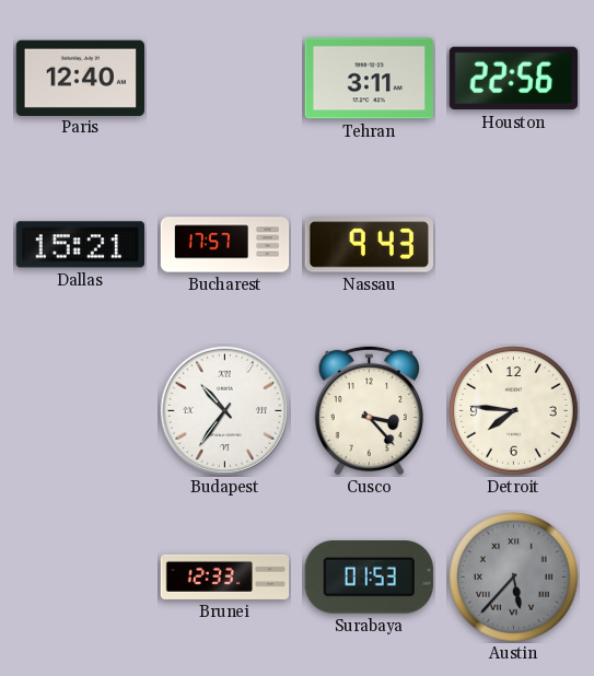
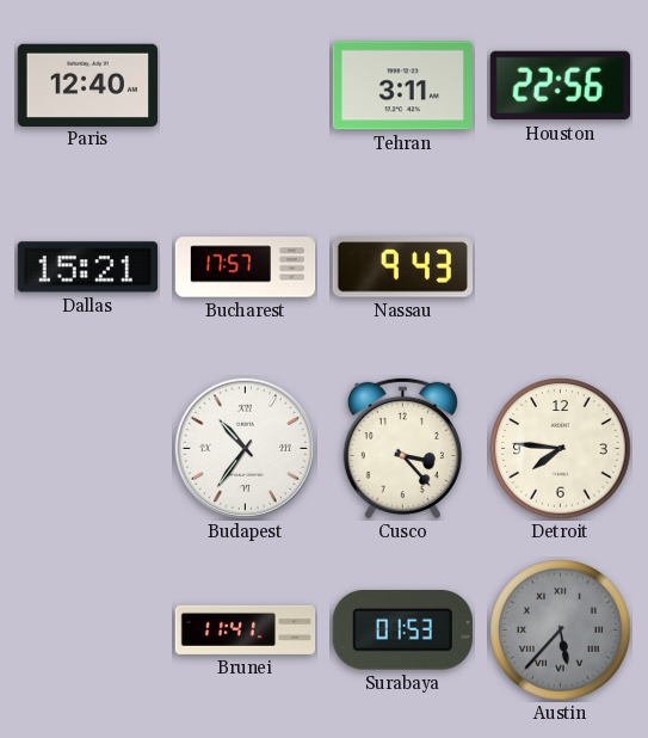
Brunei: 12:33 -> 11:41 (246, 629)
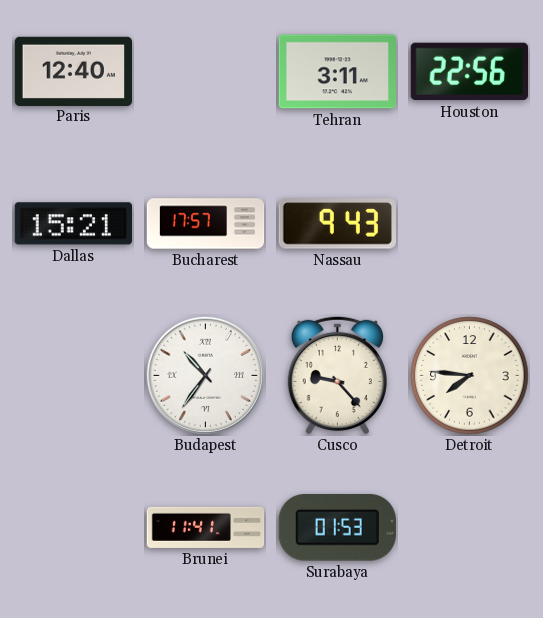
Cusco: 3:23 -> 9:23 (337, 375)
Austin: 5:37 -> none (561, 631)
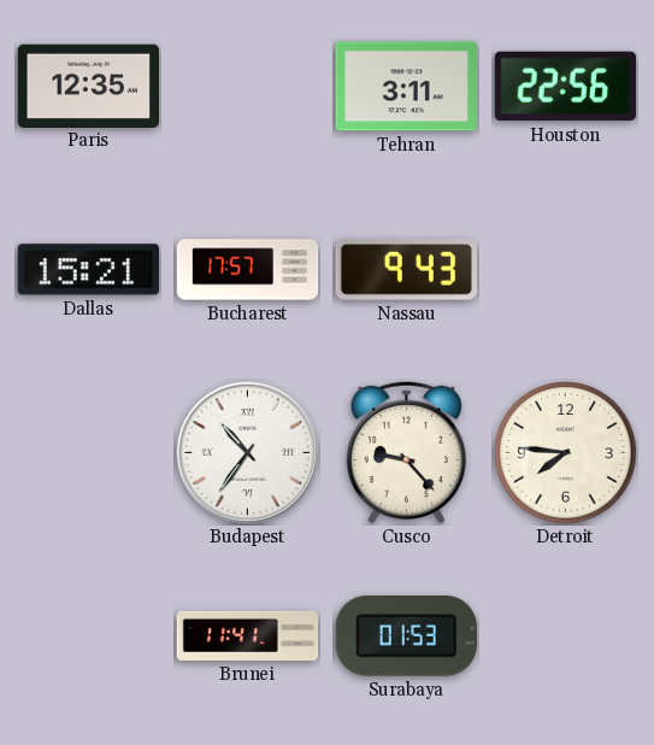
Paris: 12:40 -> 12:35 (88, 86)
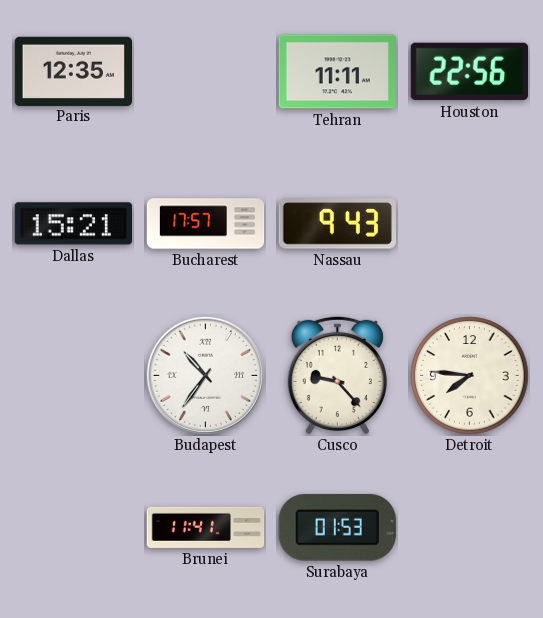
Tehran: 3:11 -> 11:11 (337, 72)
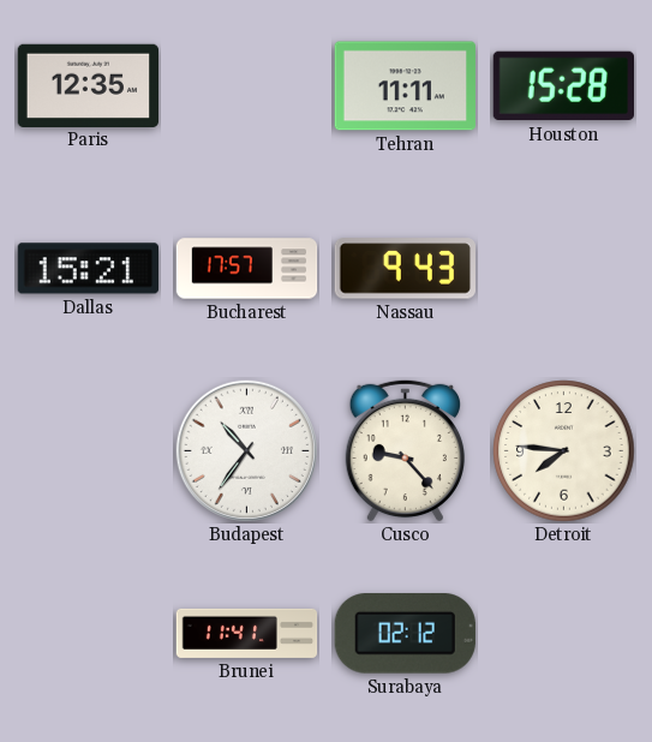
Houston: 22:56 -> 15:28 (563, 86)
Surabaya: 01:53 -> 02:12 (405, 634)
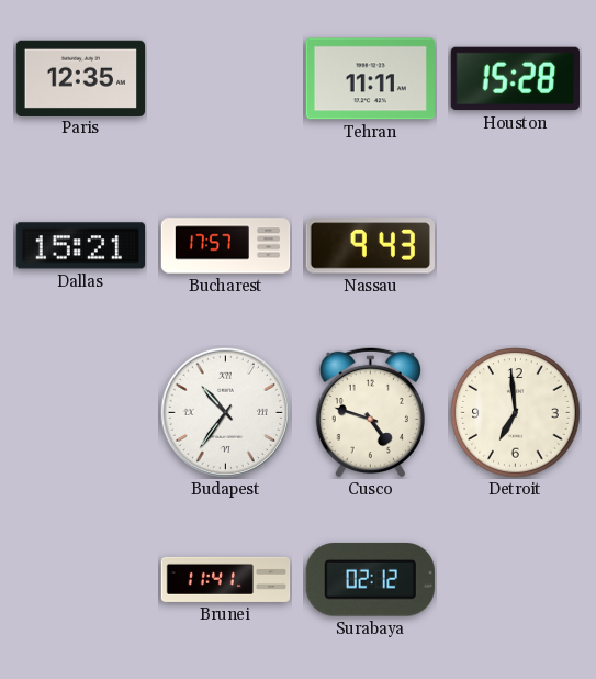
Cusco: 9:23 -> 4:48 (370, 412)
Detroit: 7:46 -> 6:59 (516, 413)
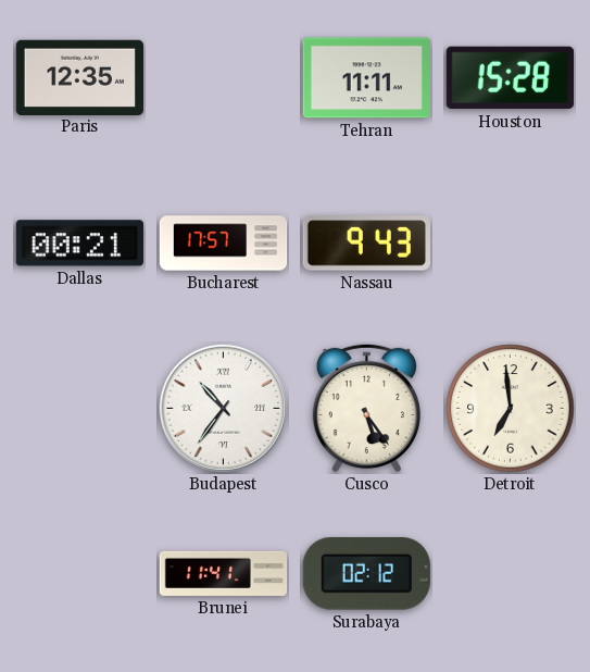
Dallas: 15:21 -> 00:21 (79, 244)
Cusco: 4:48 -> 5:24 (366, 408)
